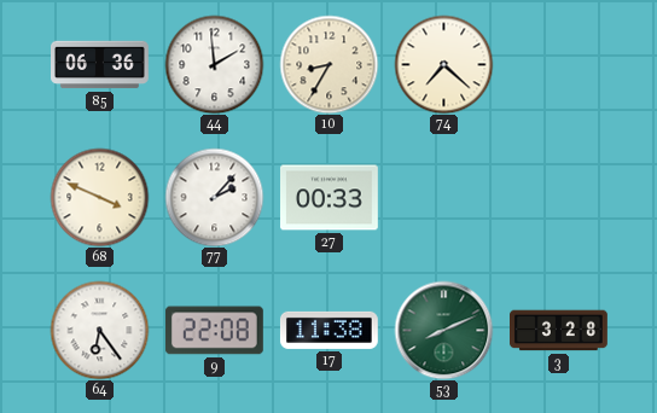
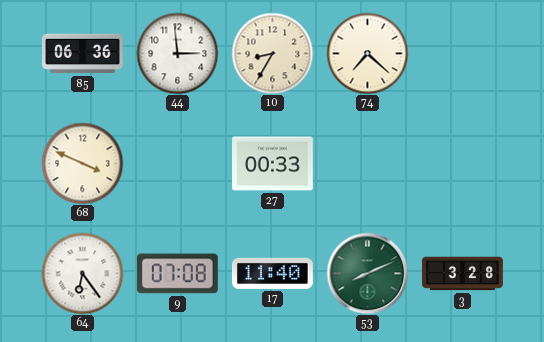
44: 1:59 -> 2:59 (177, 53)
77: 2:07 -> none (214, 197)
9: 22:08 -> 07:08 (177, 274)
17: 11:38 -> 11:40 (272, 273)
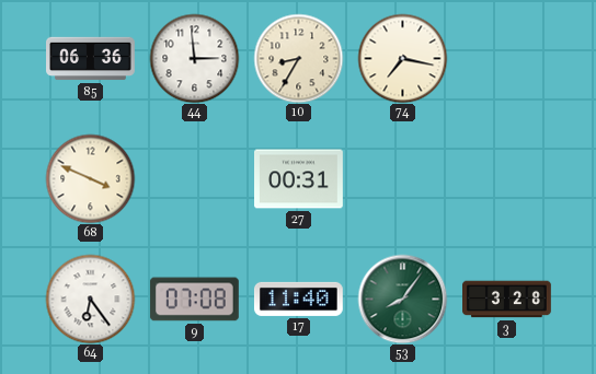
74: 7:22 -> 7:17 (402, 58)
27: 00:33 -> 00:31 (299, 179)
53: 8:11 -> 8:06 (402, 299)
